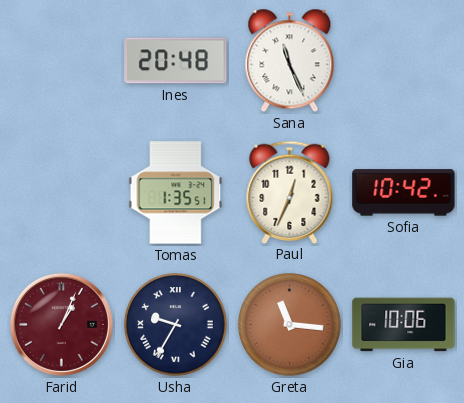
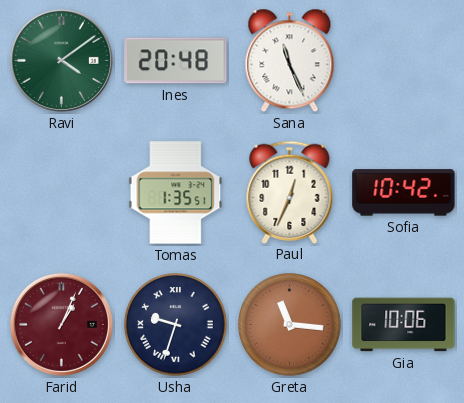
Ravi: none -> 4:09 (61, 60)
Usha: 9:35 -> 9:33 (176, 325)
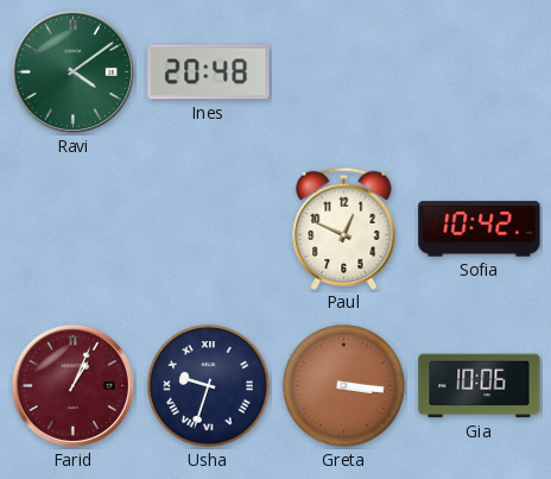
Sana: 11:26 -> none (290, 61)
Tomas: 1:35 -> none (176, 193)
Paul: 12:34 -> 12:49 (344, 228)
Greta: 11:16 -> 3:16 (344, 386)
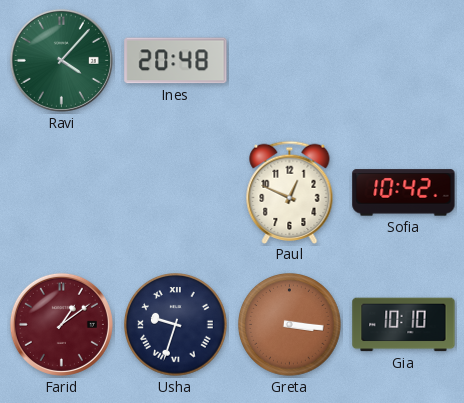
Ravi: 4:09 -> 4:07 (61, 60)
Farid: 1:04 -> 1:09 (61, 324)
Gia: 10:06 -> 10:10 (404, 325)
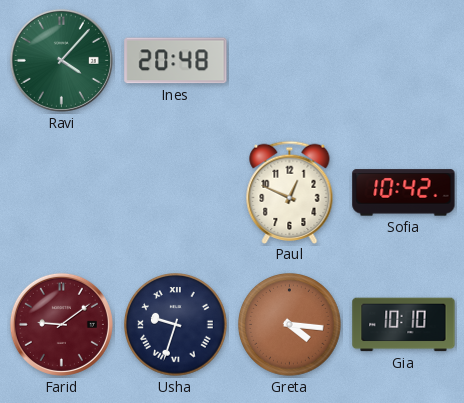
Farid: 1:09 -> 9:09 (61, 324)
Greta: 3:16 -> 4:16 (290, 325)
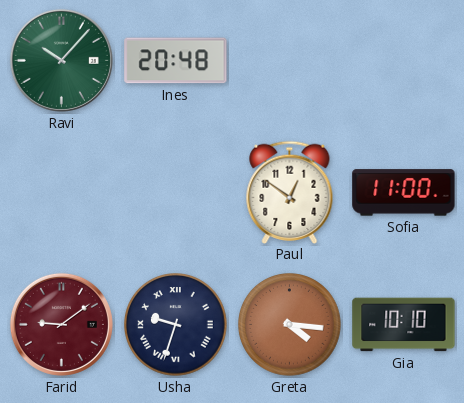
Ravi: 4:07 -> 10:07 (61, 60)
Paul: 12:49 -> 12:51 (290, 192)
Sofia: 10:42 -> 11:00 (404, 193)
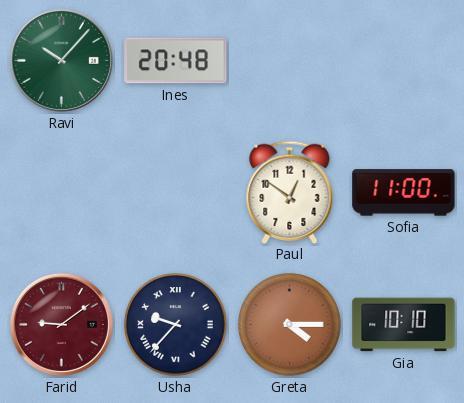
Usha: 9:33 -> 9:37 (176, 325)
Greta: 4:16 -> 4:15 (290, 325)
